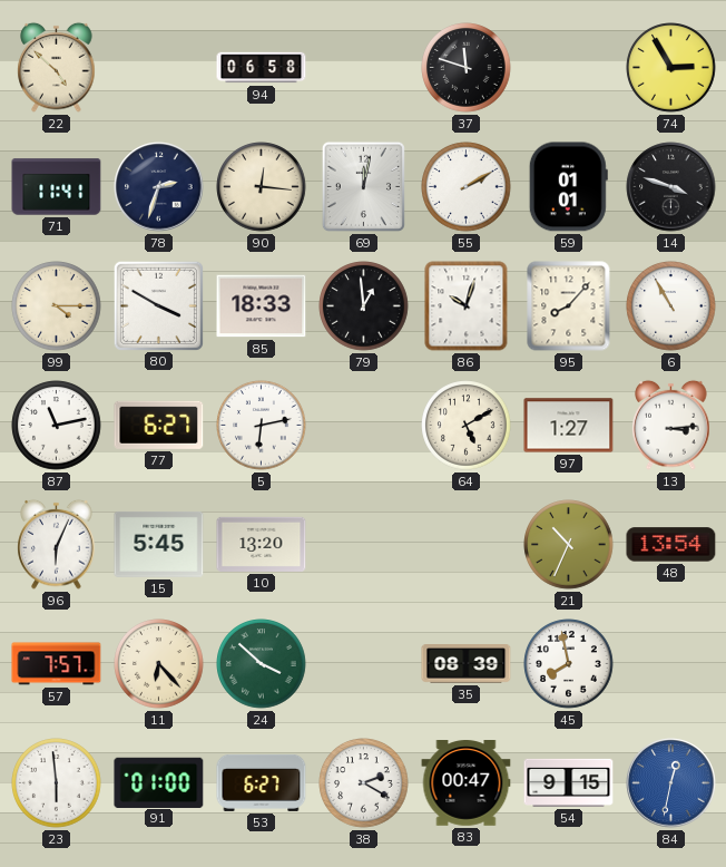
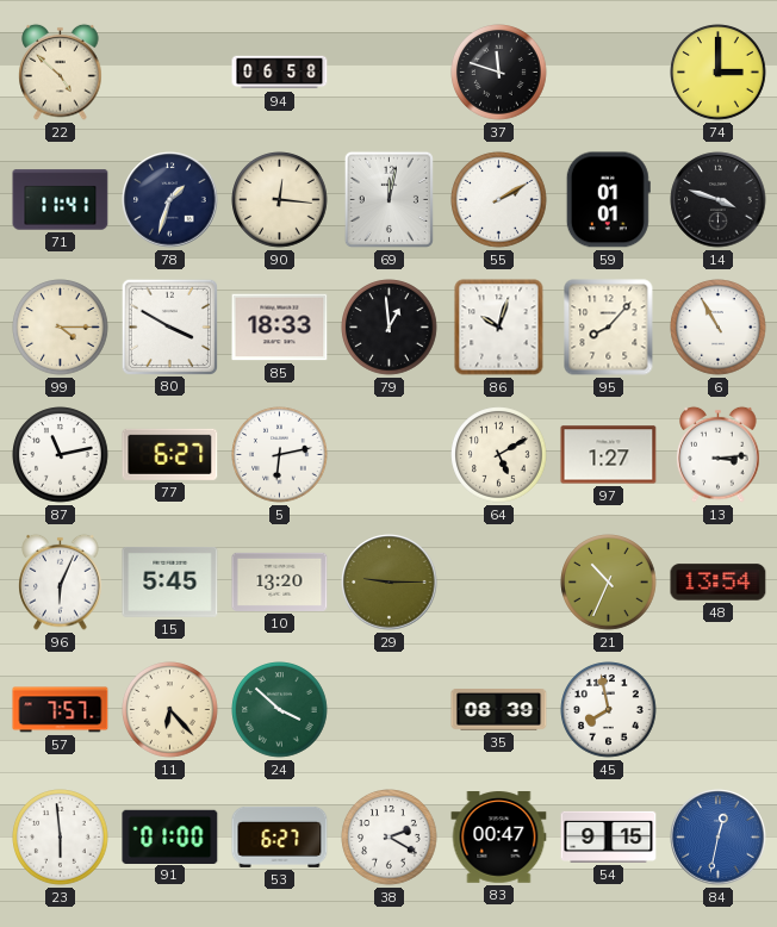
74: 2:55 -> 3:00 (719, 73)
78: 2:33 -> 1:33 (170, 200)
29: none -> 9:15 (390, 583)
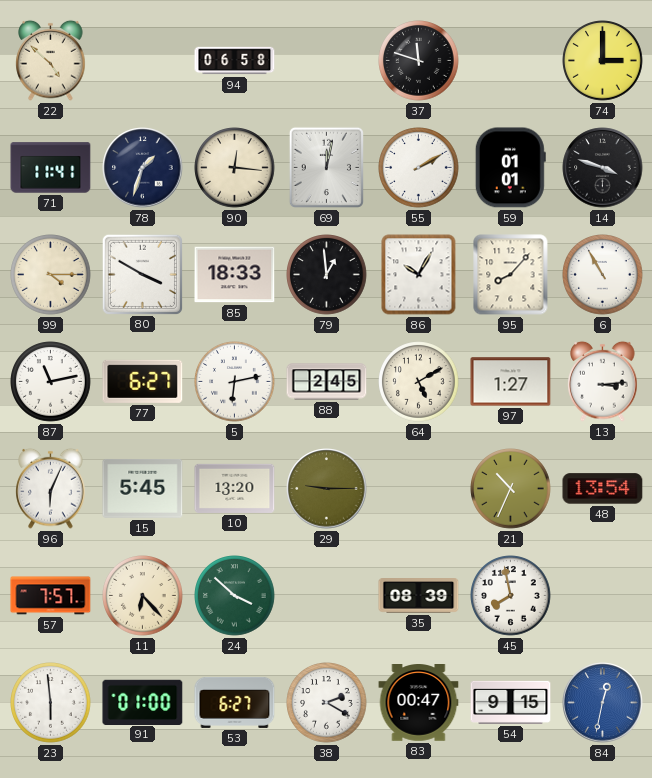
86: 10:03 -> 10:05 (419, 275)
88: none -> 2:45 (327, 382)
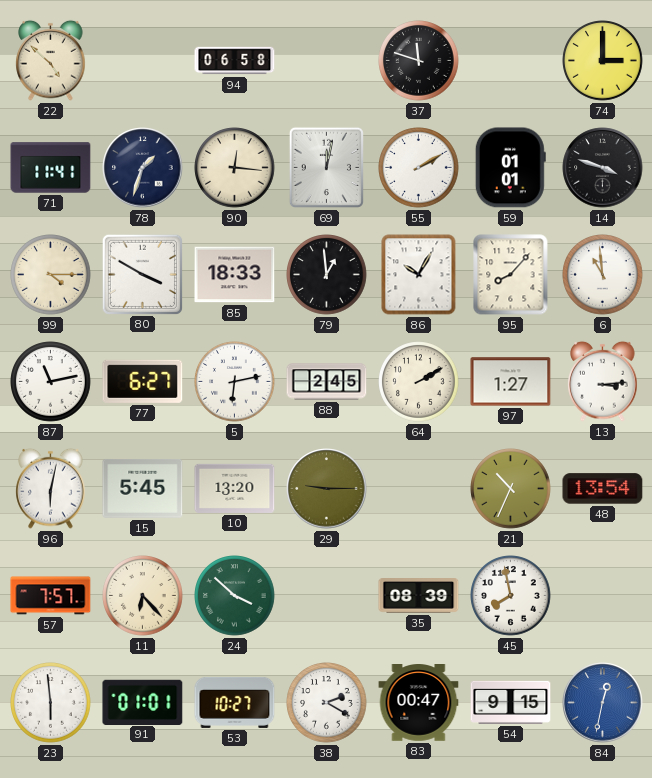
6: 10:55 -> 10:59 (603, 275)
64: 5:10 -> 2:10 (419, 382)
96: 6:04 -> 6:02 (51, 488)
91: 01:00 -> 01:01 (143, 702)
53: 6:27 -> 10:27 (235, 702)
